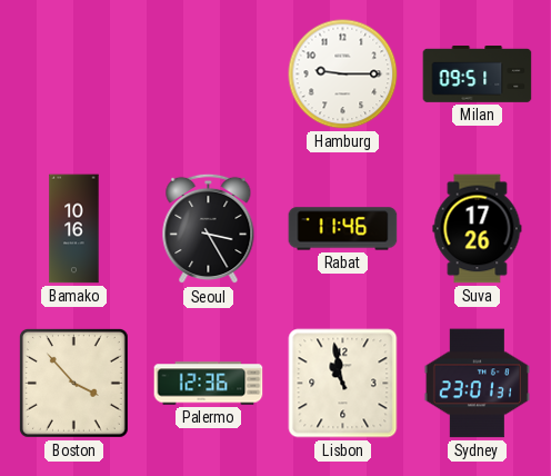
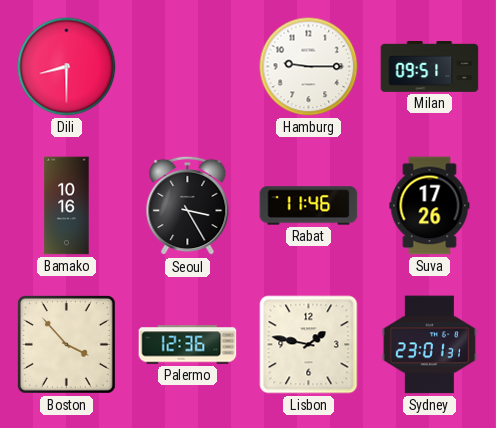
Dili: none -> 8:30 (67, 67)
Lisbon: 10:58 -> 1:47 (309, 345)
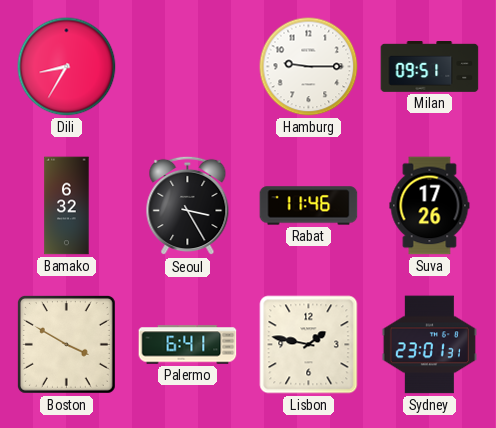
Dili: 8:30 -> 8:35 (67, 67)
Bamako: 10:16 -> 6:32 (67, 206)
Boston: 3:53 -> 3:50 (66, 344)
Palermo: 12:36 -> 6:41 (188, 345)
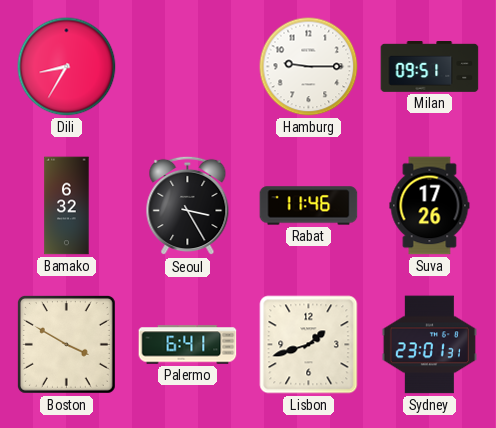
Lisbon: 1:47 -> 1:42 (309, 345)
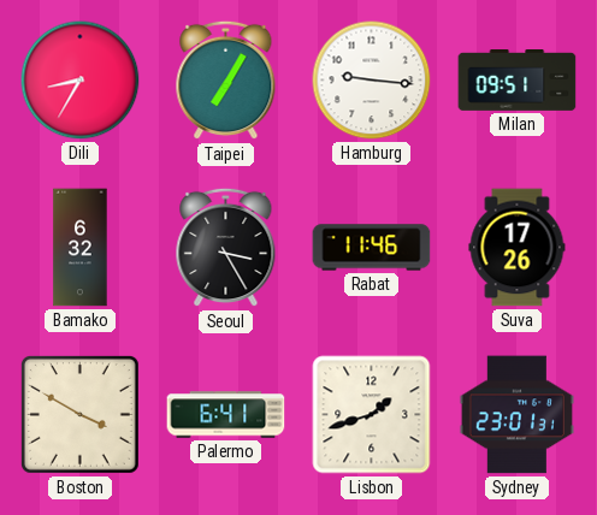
Taipei: none -> 7:05 (226, 81)
Hamburg: 9:15 -> 9:16 (372, 81)
